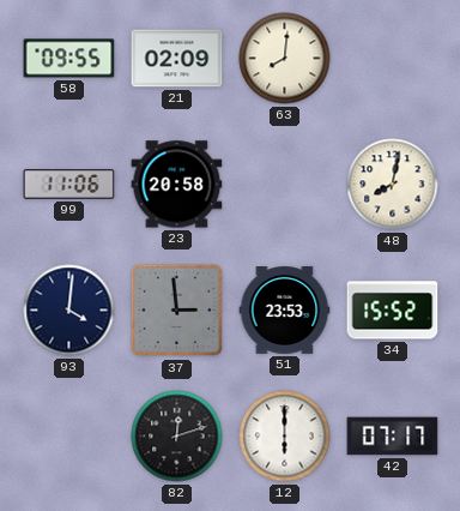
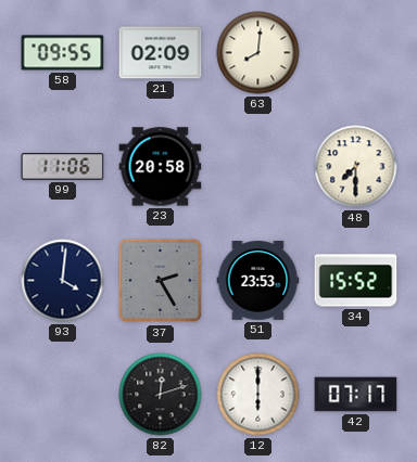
48: 8:02 -> 7:30 (356, 167)
37: 2:59 -> 2:25 (161, 281)
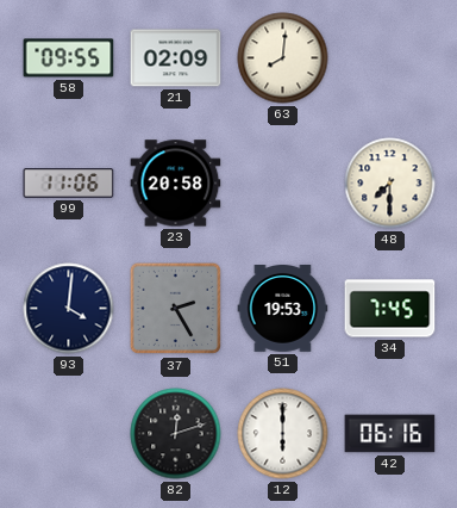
51: 23:53 -> 19:53 (283, 309)
34: 15:52 -> 7:45 (390, 309)
42: 07:17 -> 06:16 (390, 434)
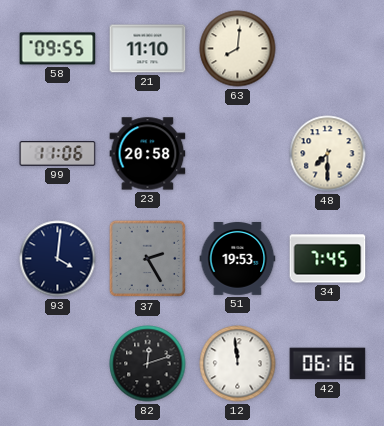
21: 02:09 -> 11:10 (148, 49)
12: 6:00 -> 11:59 (238, 364)
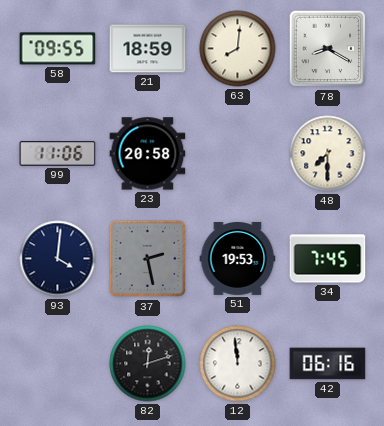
21: 11:10 -> 18:59 (148, 49)
78: none -> 8:20 (328, 49)
37: 2:25 -> 2:28 (148, 259)
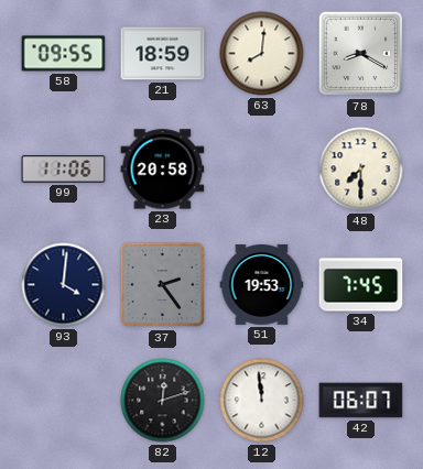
37: 2:28 -> 2:24 (163, 285)
42: 06:16 -> 06:07 (361, 401)
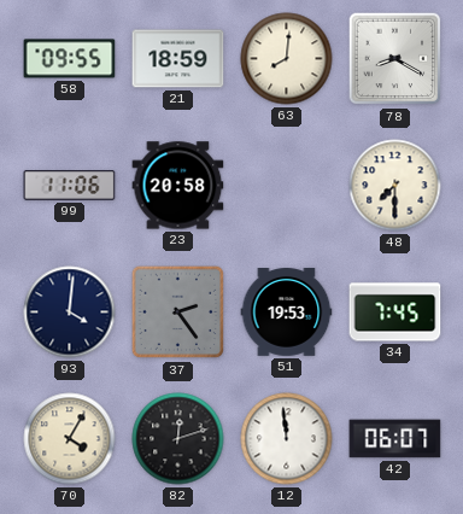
70: none -> 4:05 (70, 439)
